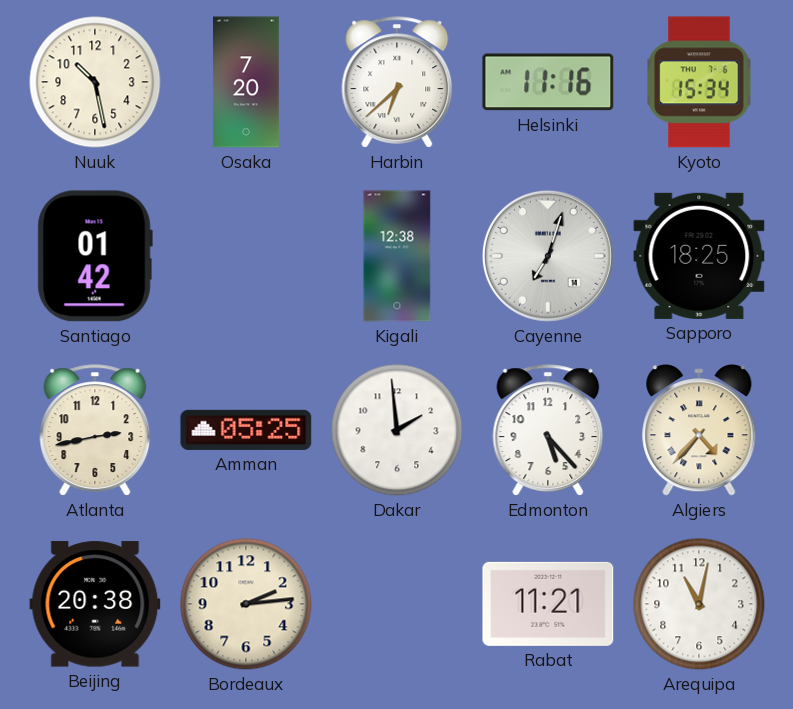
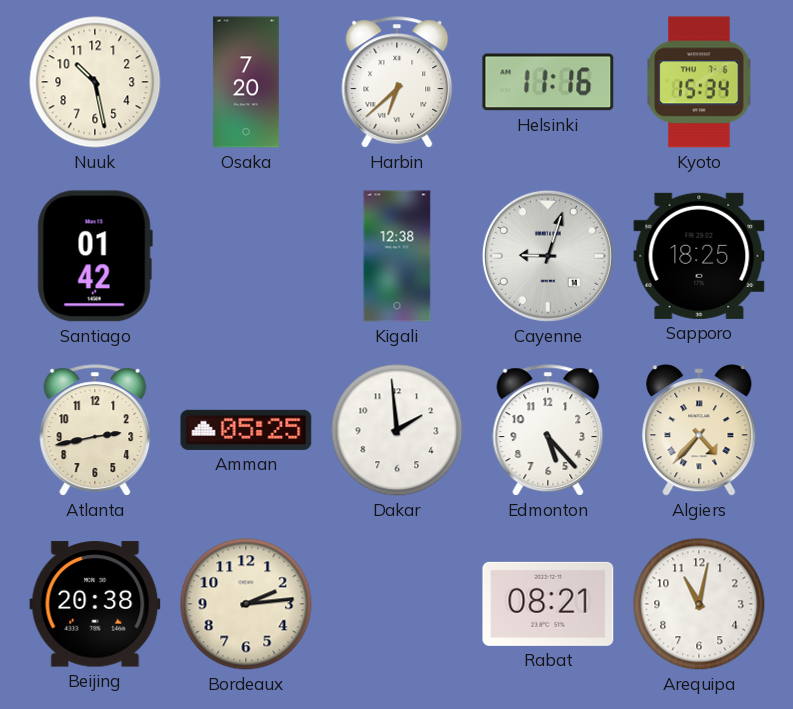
Cayenne: 7:03 -> 9:03 (548, 256)
Rabat: 11:21 -> 08:21 (548, 604)
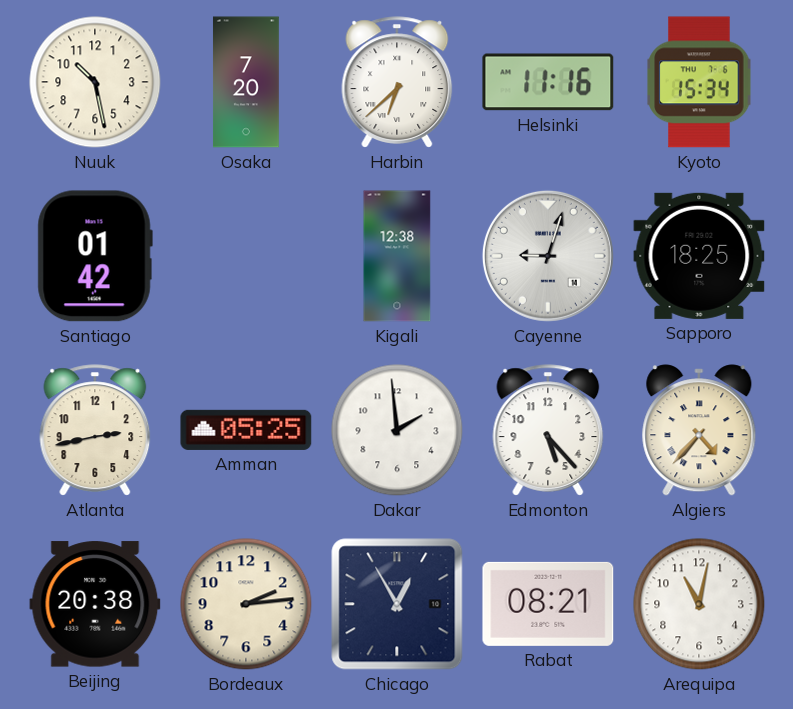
Chicago: none -> 12:55 (397, 604)
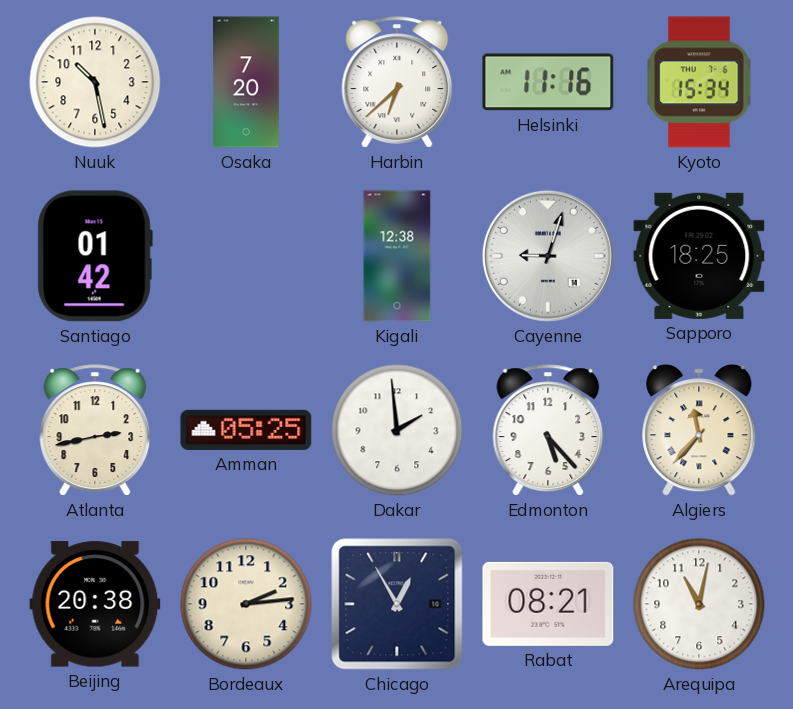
Algiers: 4:37 -> 11:37 (699, 430)
